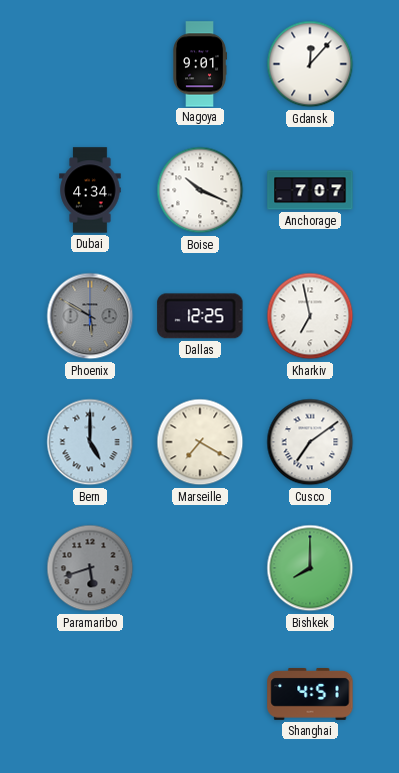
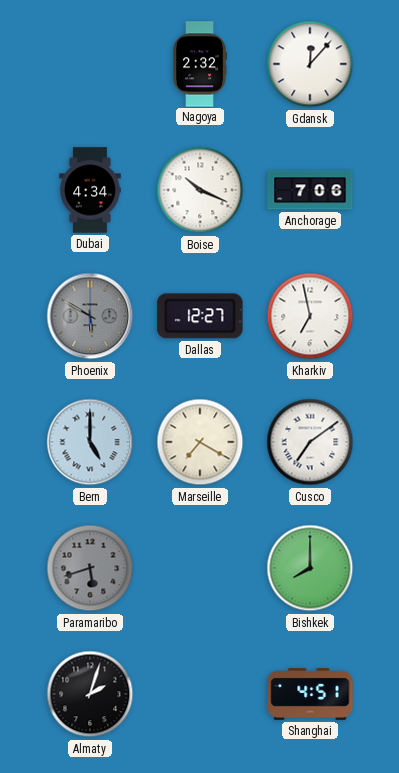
Nagoya: 9:01 -> 2:32 (200, 64)
Anchorage: 7:07 -> 7:06 (310, 190)
Dallas: 12:25 -> 12:27 (200, 316)
Almaty: none -> 2:03 (90, 694)
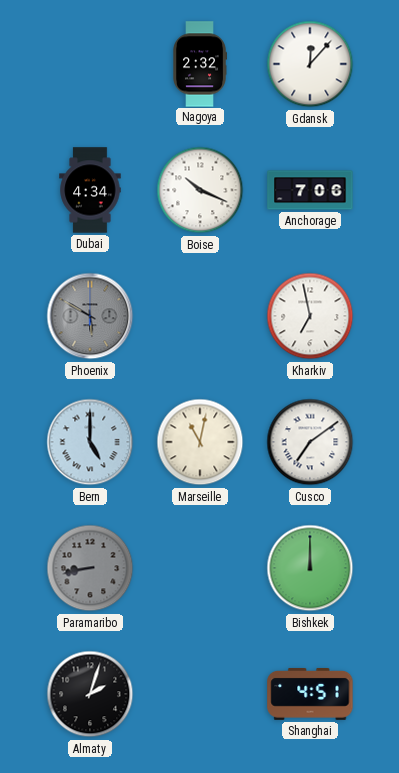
Dallas: 12:27 -> none (200, 316)
Marseille: 7:20 -> 11:02 (200, 442)
Paramaribo: 5:42 -> 8:43 (90, 568)
Bishkek: 8:00 -> 12:00 (310, 568)
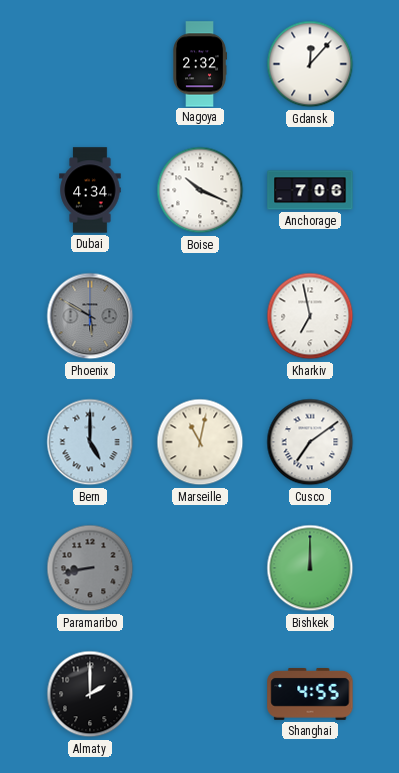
Almaty: 2:03 -> 2:00 (90, 694)
Shanghai: 4:51 -> 4:55 (310, 694)
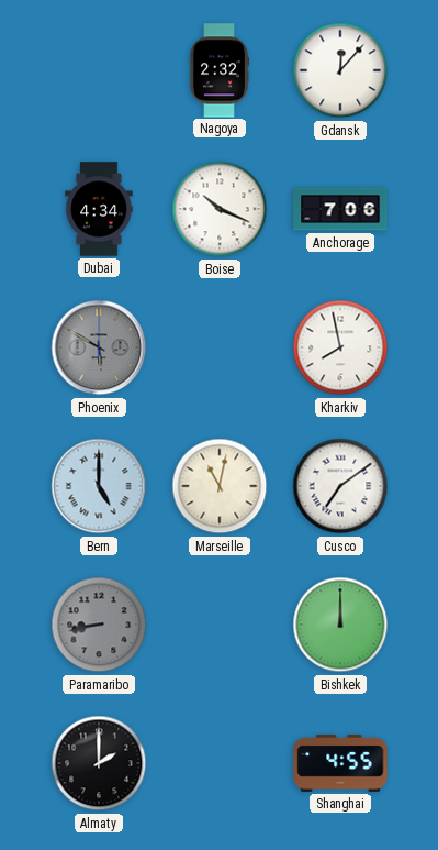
Kharkiv: 6:58 -> 7:58 (340, 347)
